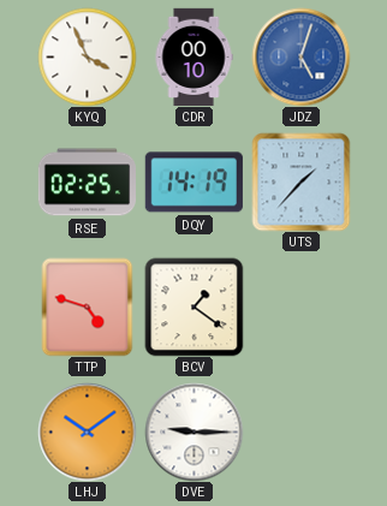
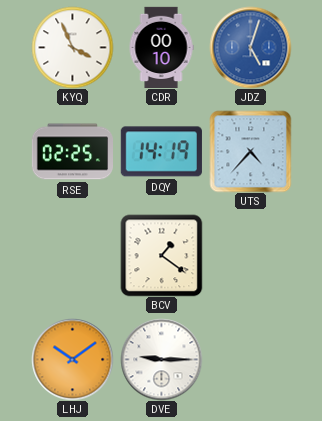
UTS: 1:37 -> 4:37 (250, 151)
TTP: 4:48 -> none (88, 306)
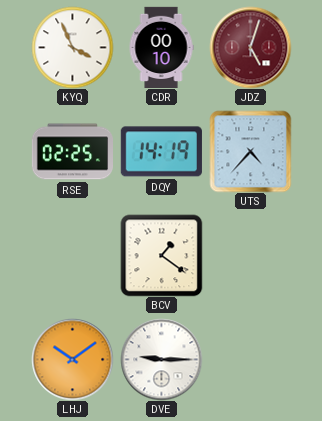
JDZ dial: blue -> burgundy (250, 47)
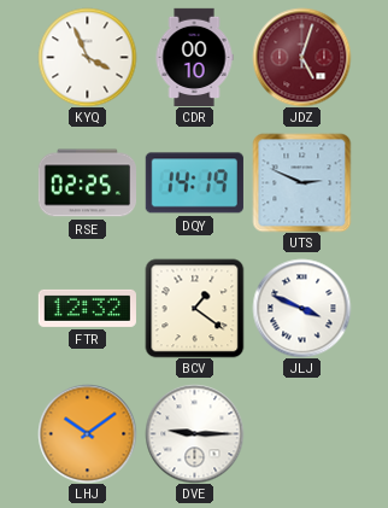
UTS: 4:37 -> 2:49 (301, 182)
FTR: none -> 12:32 (87, 308)
JLJ: none -> 3:49 (301, 308)
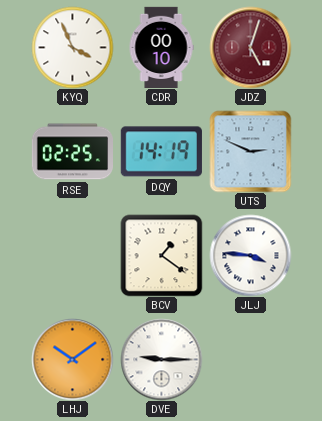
FTR: 12:32 -> none (87, 308)
JLJ: 3:49 -> 3:46 (250, 255)
